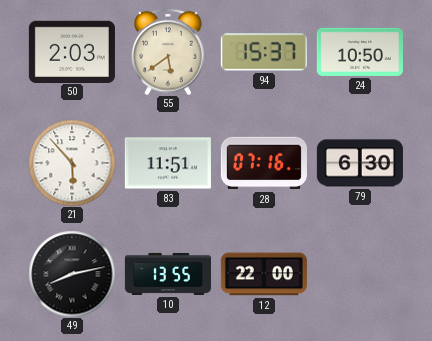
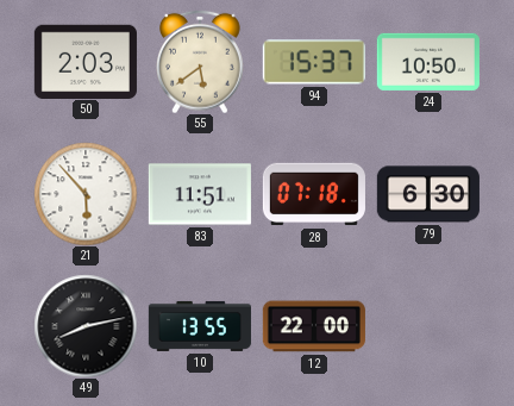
28: 07:16 -> 07:18 (314, 194)
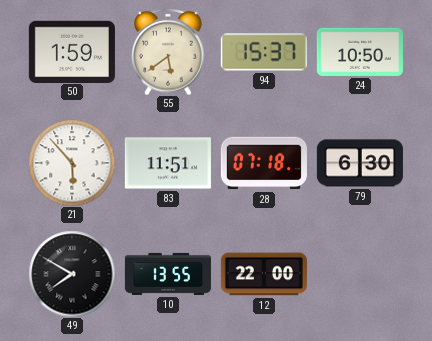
50: 2:03 -> 1:59 (72, 51)
49: 8:13 -> 7:50 (72, 274)
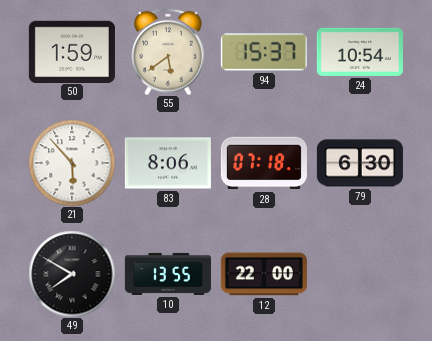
24: 10:50 -> 10:54 (360, 52)
83: 11:51 -> 8:06 (168, 163)
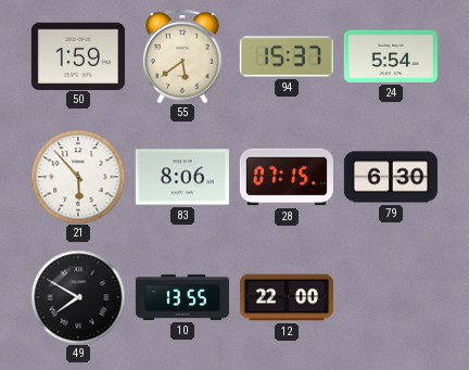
24: 10:54 -> 5:54 (391, 56)
28: 07:18 -> 07:15 (287, 177)
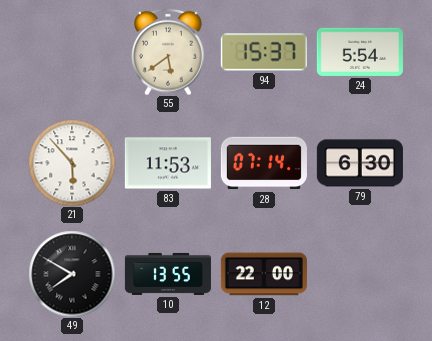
50: 1:59 -> none (78, 55)
83: 8:06 -> 11:53 (168, 163)
28: 07:15 -> 07:14 (264, 163)
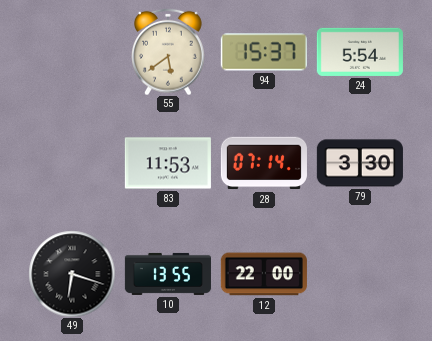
21: 5:53 -> none (72, 163)
79: 6:30 -> 3:30 (360, 163)
49: 7:50 -> 6:18 (72, 274)
